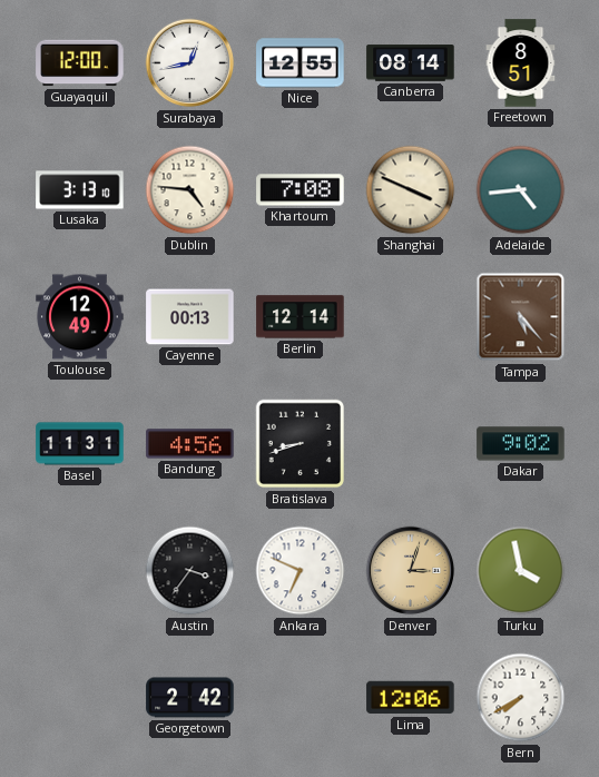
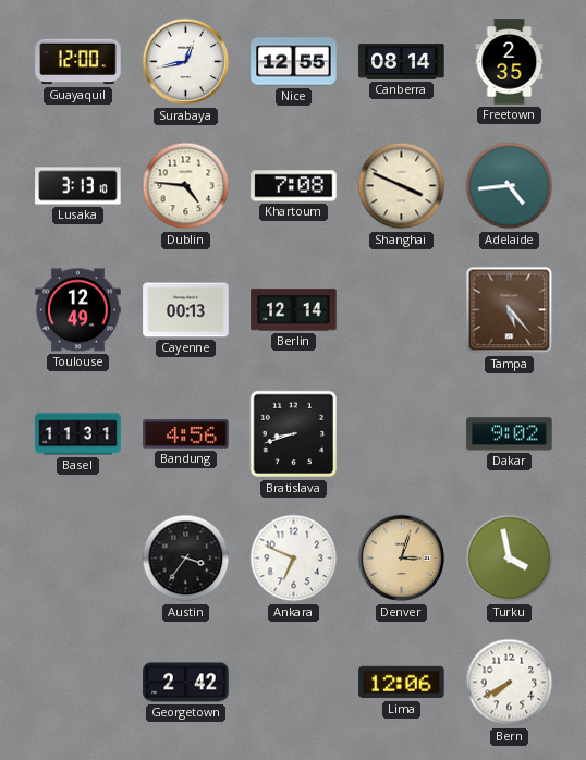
Freetown: 8:51 -> 2:35 (510, 62)
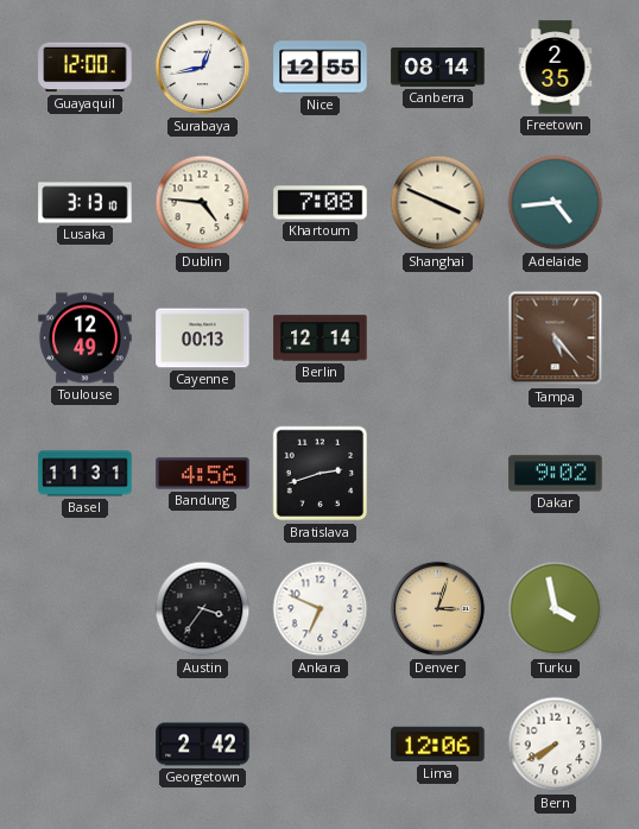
Bratislava: 8:42 -> 2:42 (321, 474)
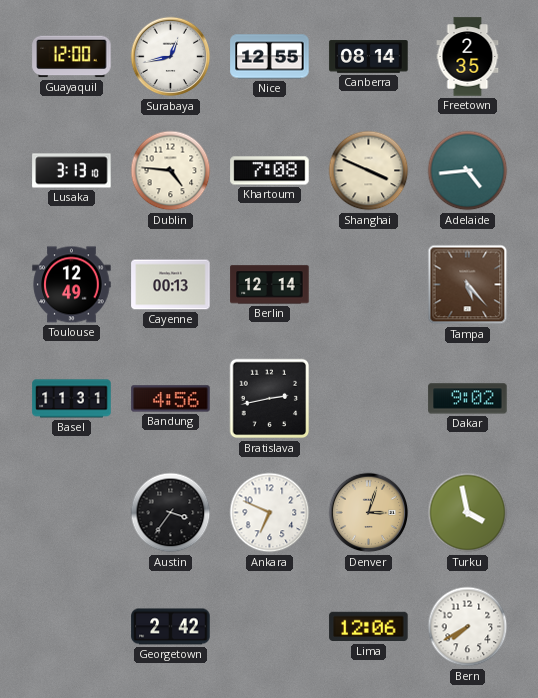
Bratislava: 2:42 -> 2:43 (270, 399)
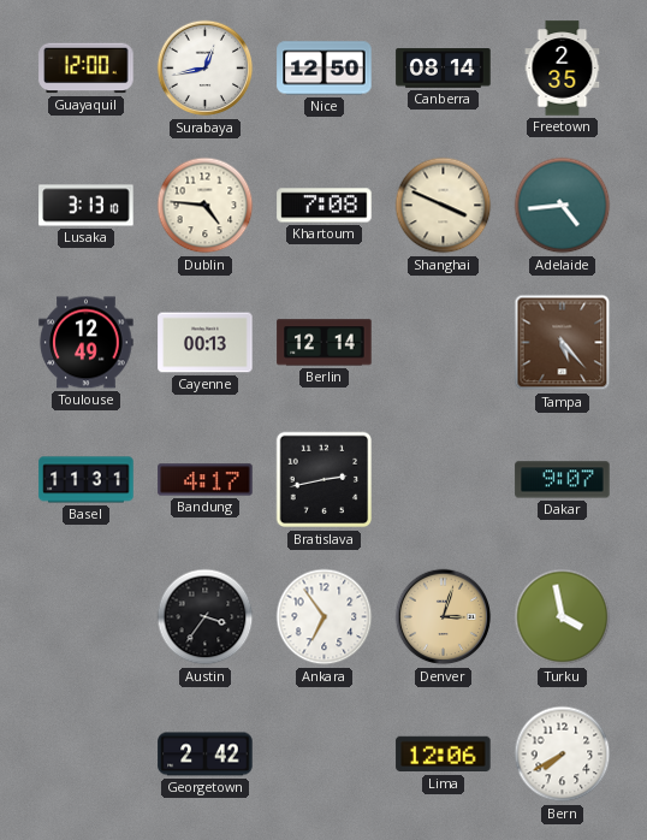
Nice: 12:55 -> 12:50 (325, 69)
Bandung: 4:56 -> 4:17 (206, 480)
Dakar: 9:02 -> 9:07 (563, 480)
Ankara: 6:49 -> 6:54 (325, 617)
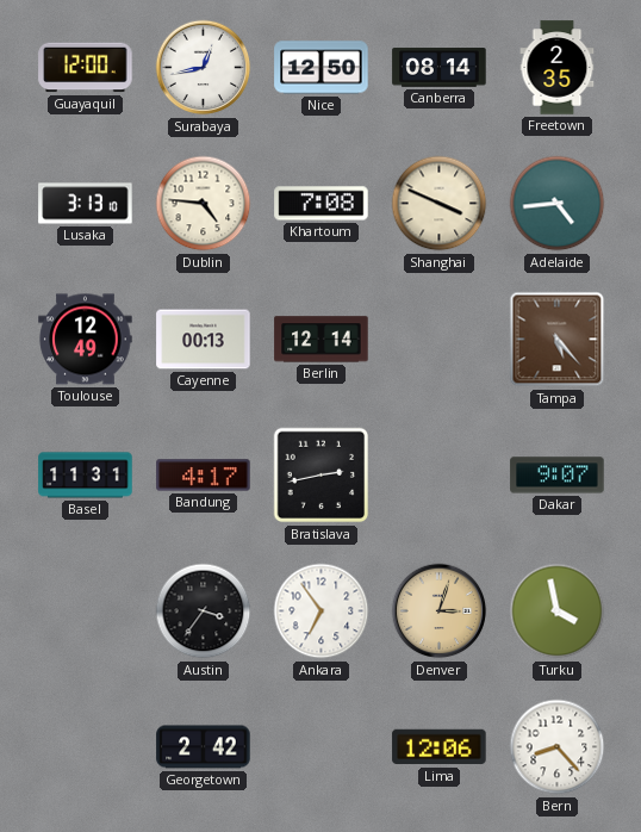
Bern: 7:40 -> 8:23 (558, 747)
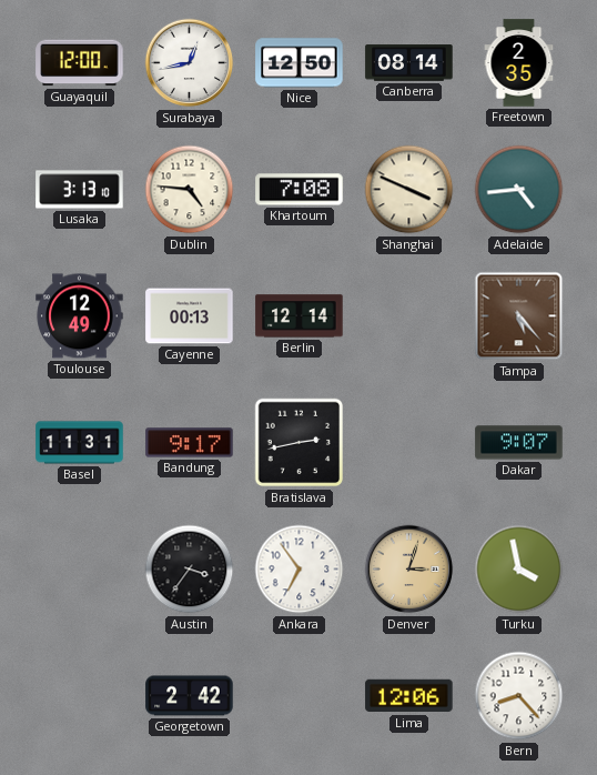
Bandung: 4:17 -> 9:17 (190, 443)
